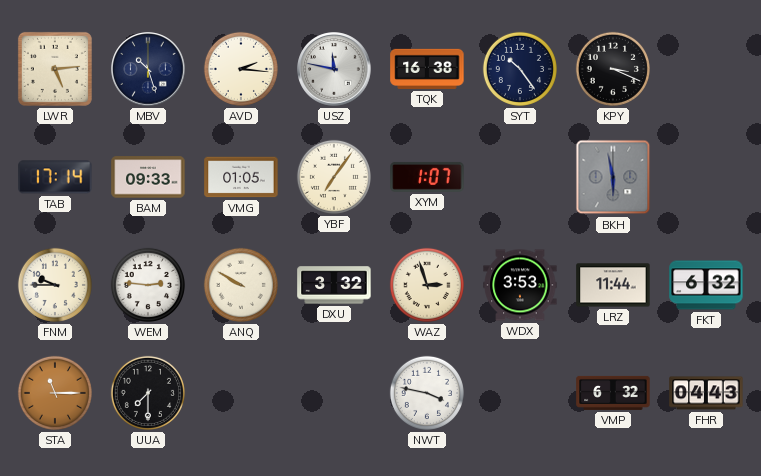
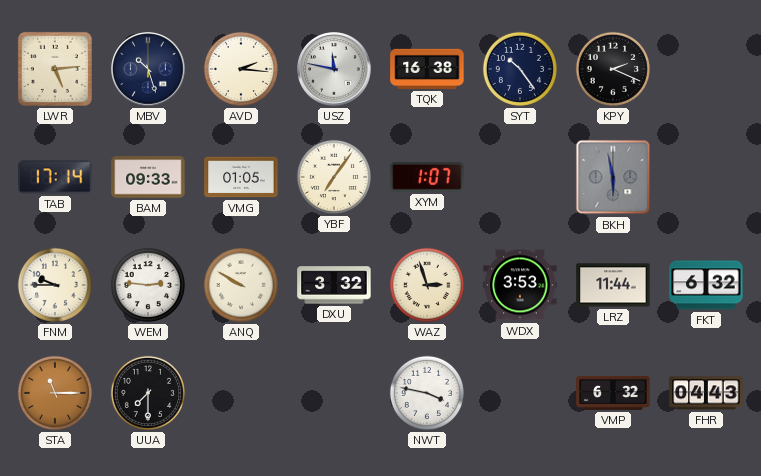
KPY: 3:19 -> 2:19 (613, 69)
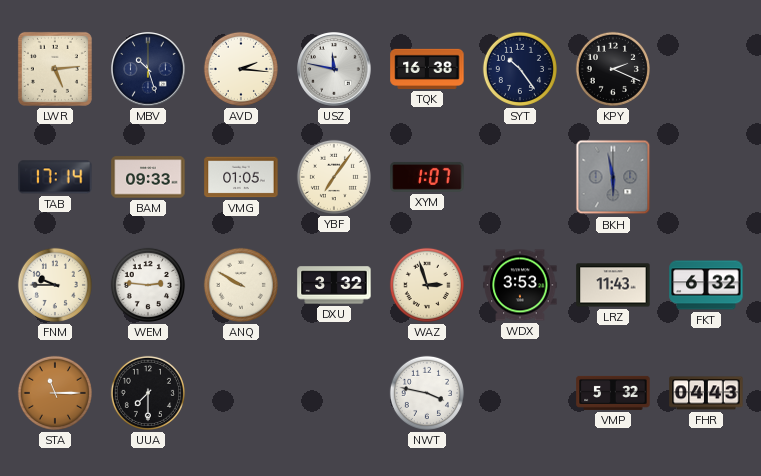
LRZ: 11:44 -> 11:43 (613, 285)
VMP: 6:32 -> 5:32 (613, 393)
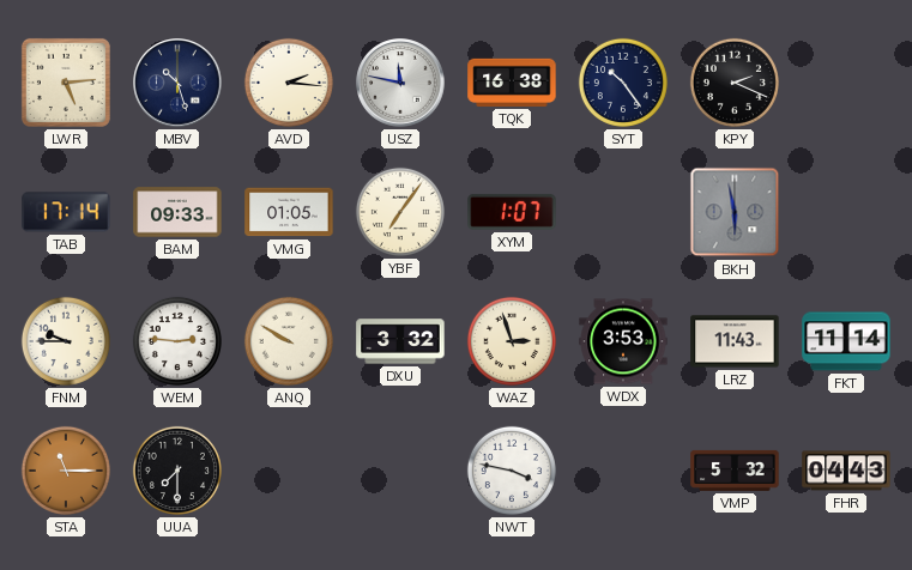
FKT: 6:32 -> 11:14 (846, 341)
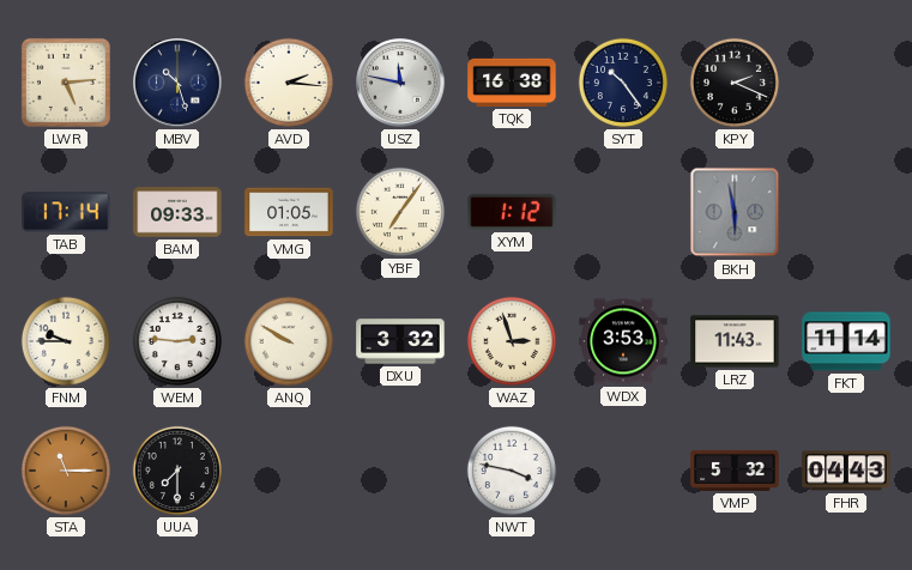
XYM: 1:07 -> 1:12 (512, 212)
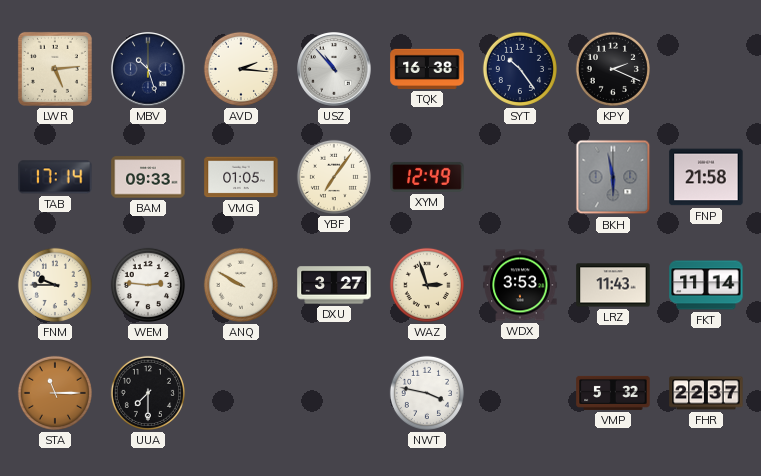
USZ: 11:47 -> 10:53 (334, 69)
XYM: 1:12 -> 12:49 (427, 177)
FNP: none -> 21:58 (706, 177)
DXU: 3:32 -> 3:27 (334, 285)
FHR: 04:43 -> 22:37 (706, 393)
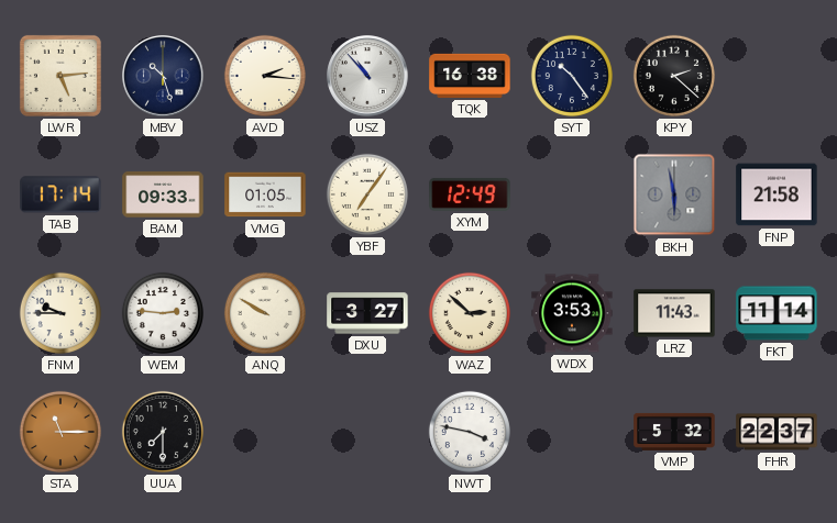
KPY: 2:19 -> 2:22 (674, 76)
WAZ: 2:57 -> 2:52 (470, 313)
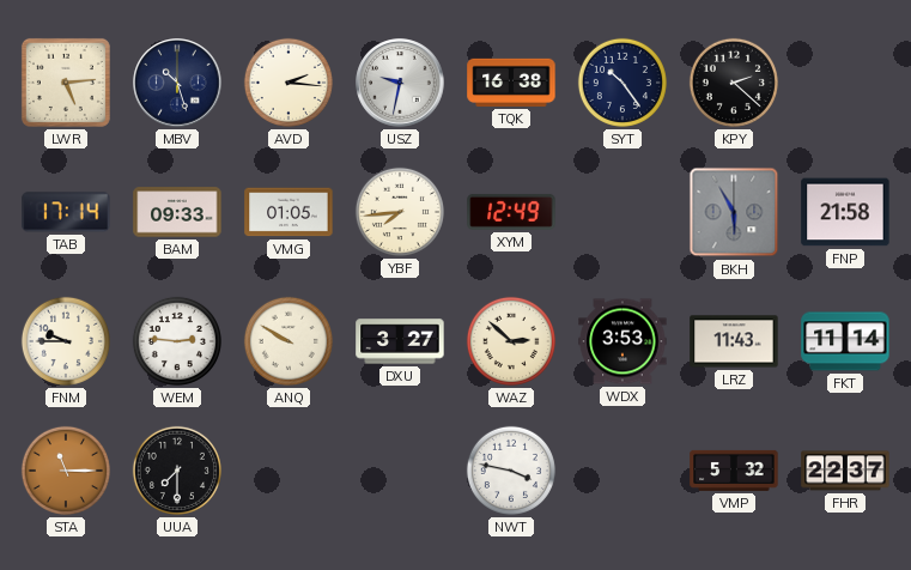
USZ: 10:53 -> 9:32 (400, 83)
YBF: 7:06 -> 7:44 (400, 212)
BKH: 5:58 -> 5:55 (734, 212)
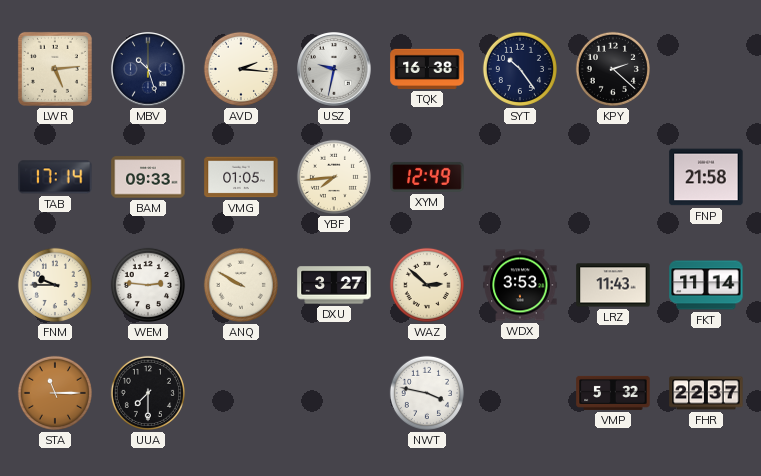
BKH: 5:55 -> none (734, 212)
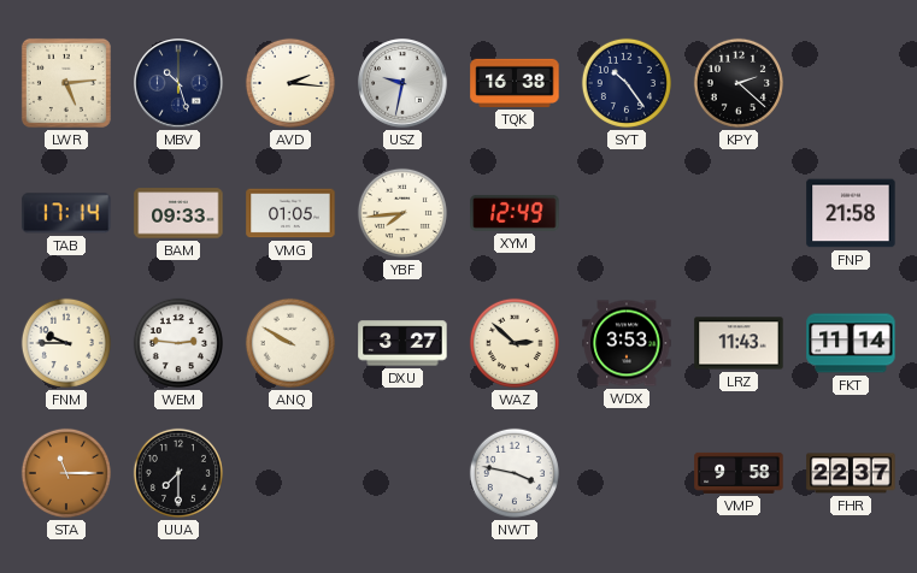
VMP: 5:32 -> 9:58 (739, 473)
